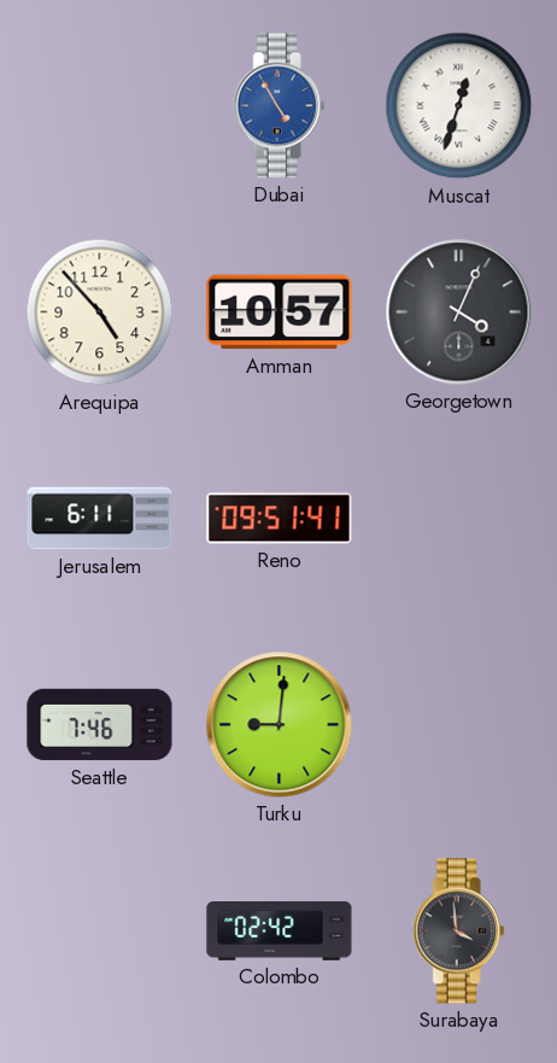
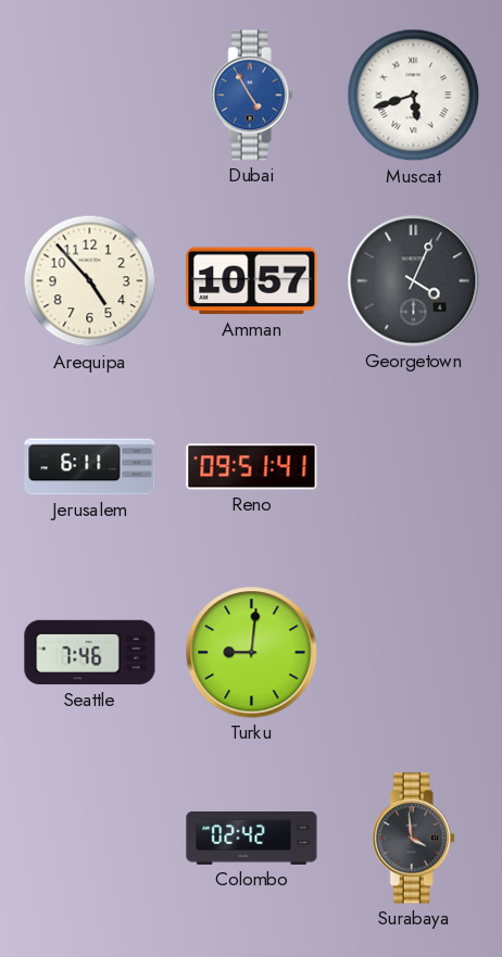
Muscat: 12:33 -> 5:42 (414, 96)
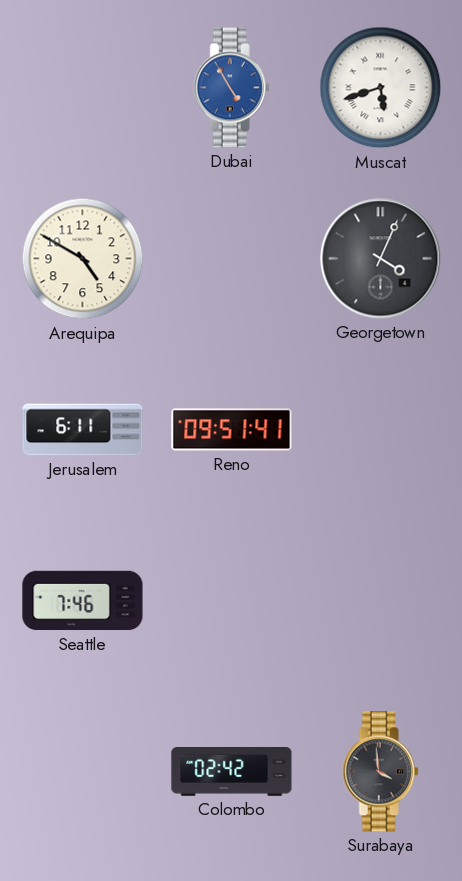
Arequipa: 4:53 -> 4:50 (83, 259)
Amman: 10:57 -> none (252, 281)
Turku: 9:01 -> none (252, 653)
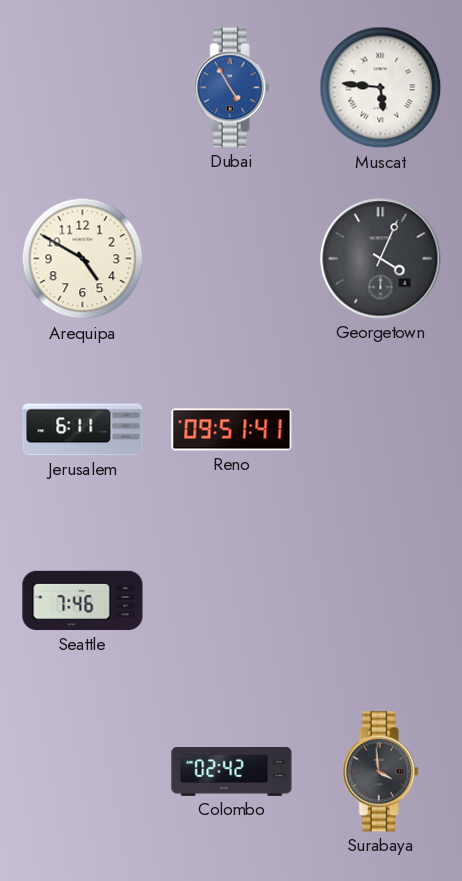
Muscat: 5:42 -> 5:46 (381, 88)
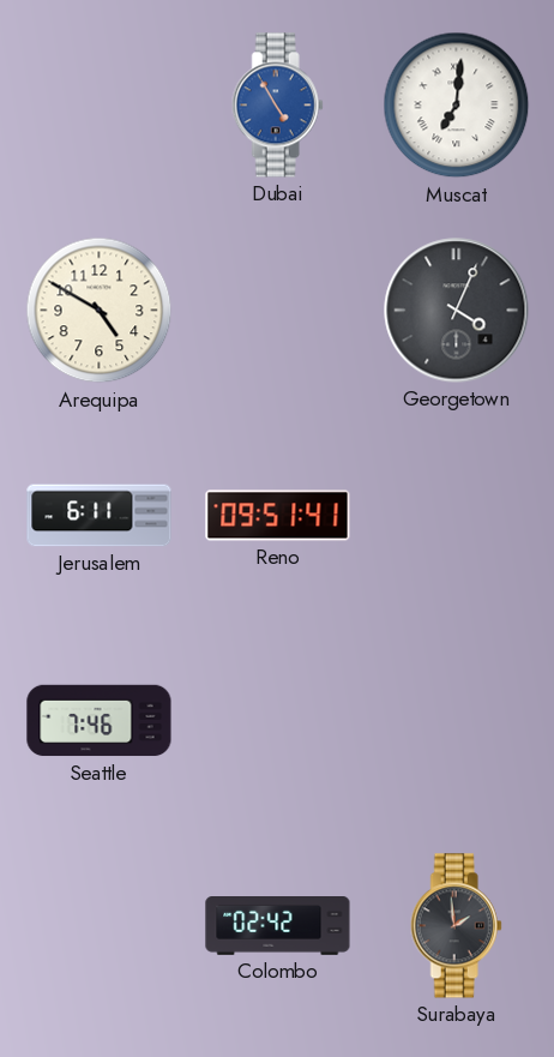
Muscat: 5:46 -> 7:01 (457, 106)
Surabaya: 3:59 -> 1:59 (456, 926)
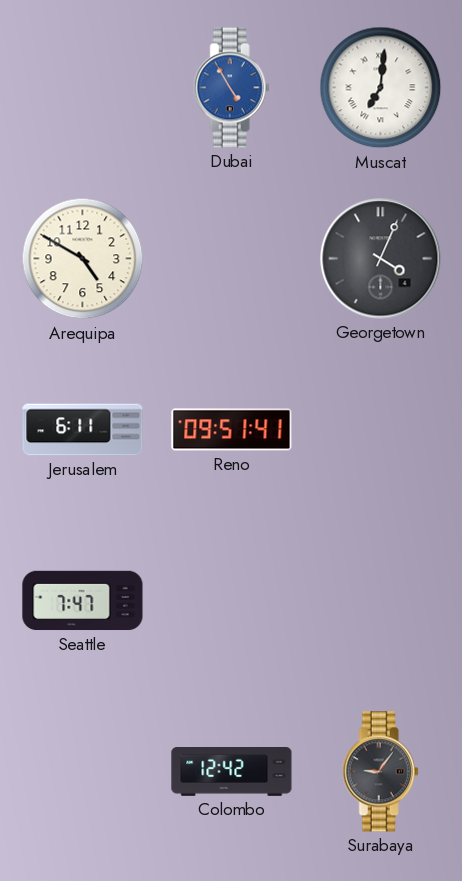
Seattle: 7:46 -> 7:47 (83, 601)
Colombo: 02:42 -> 12:42 (232, 772)
Surabaya: 1:59 -> 9:06 (380, 772)
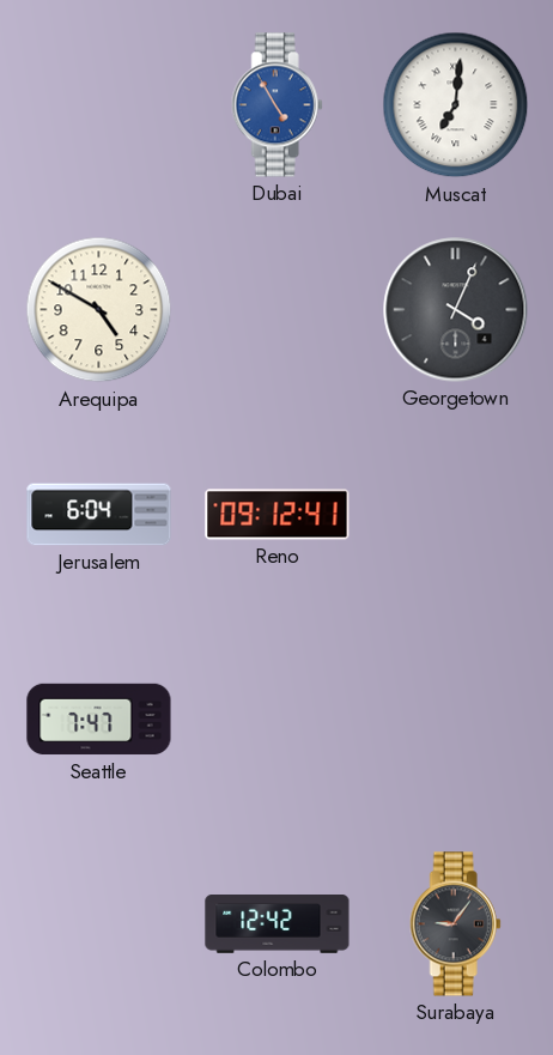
Jerusalem: 6:11 -> 6:04 (99, 515)
Reno: 09:51 -> 09:12 (278, 515)
